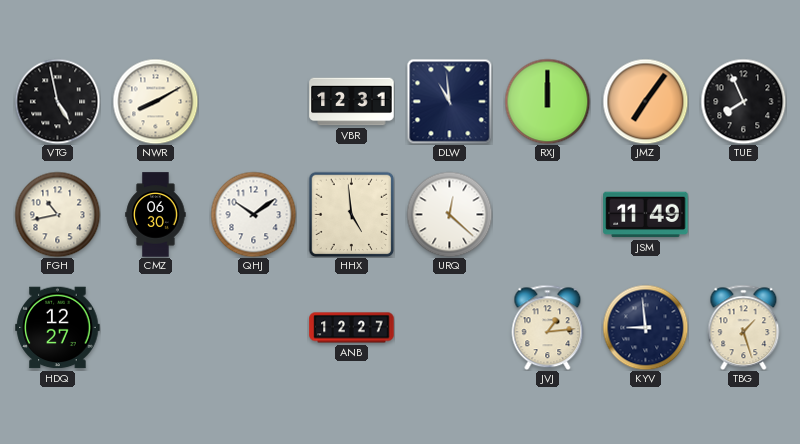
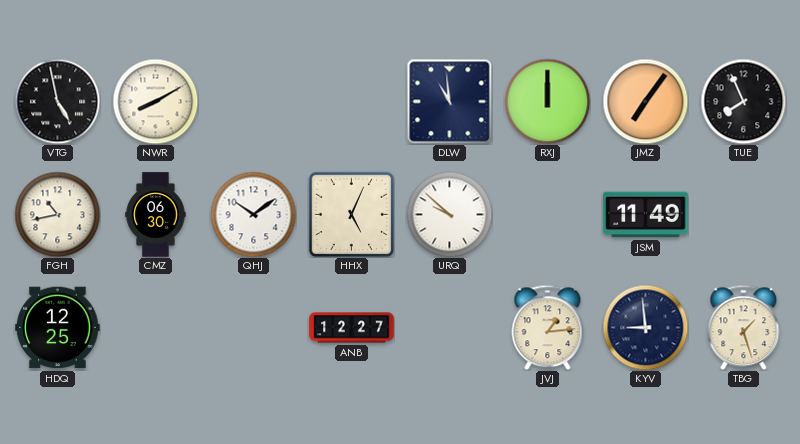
VBR: 12:31 -> none (352, 102)
HHX: 4:59 -> 5:04 (351, 214)
URQ: 12:22 -> 9:52 (449, 214)
HDQ: 12:27 -> 12:25 (58, 328)
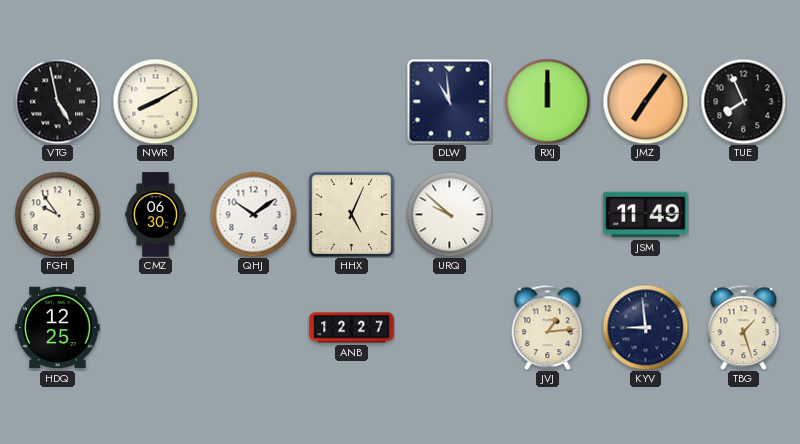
FGH: 10:43 -> 9:54 (57, 214)
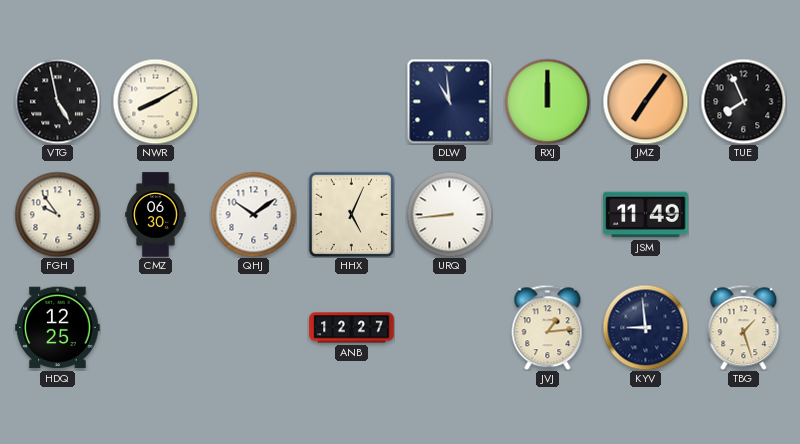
URQ: 9:52 -> 8:44 (449, 214)
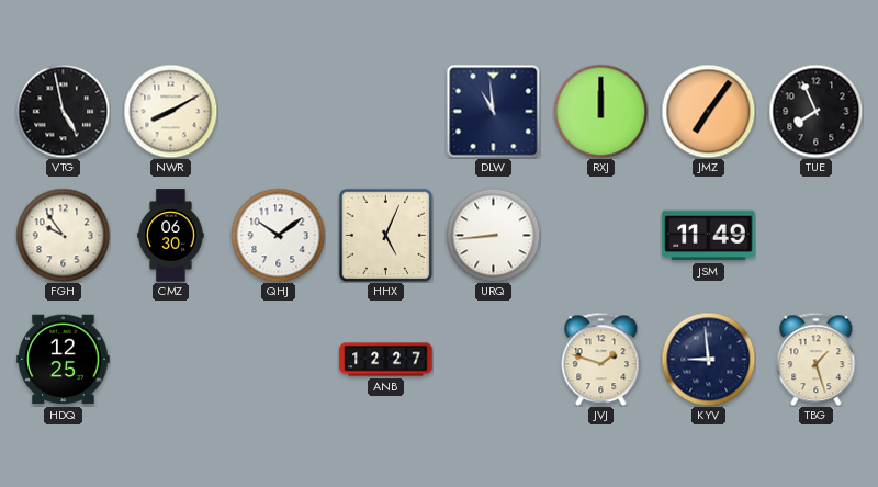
JVJ: 1:14 -> 1:48 (601, 359)
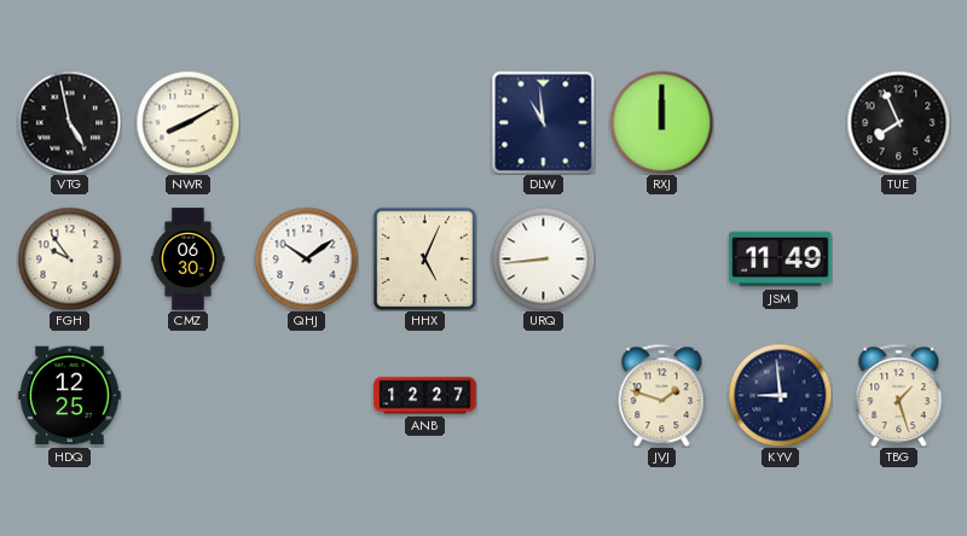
JMZ: 7:06 -> none (708, 111)
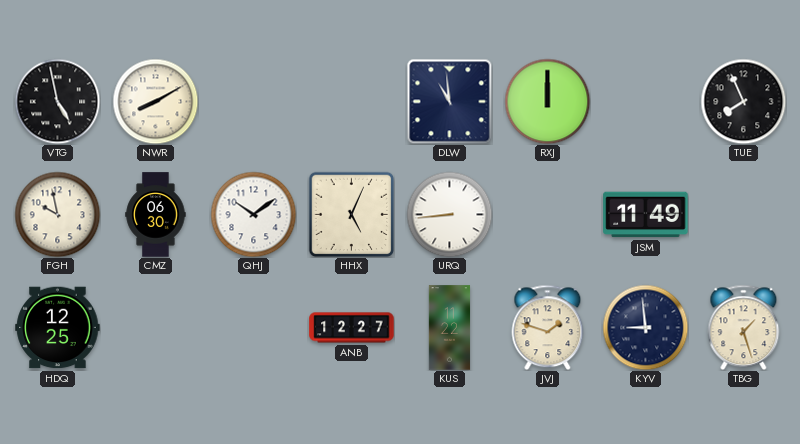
FGH: 9:54 -> 9:58 (57, 214)
KUS: none -> 11:22 (450, 328)
